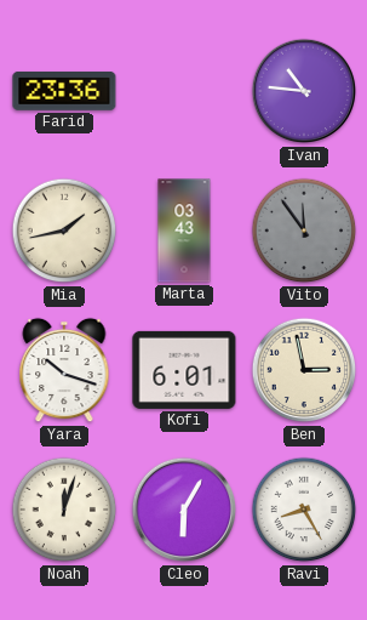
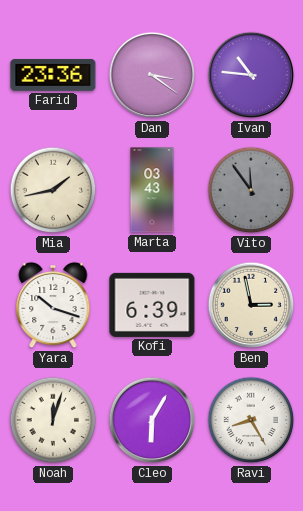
Dan: none -> 3:21 (152, 75)
Kofi: 6:01 -> 6:39 (152, 305)
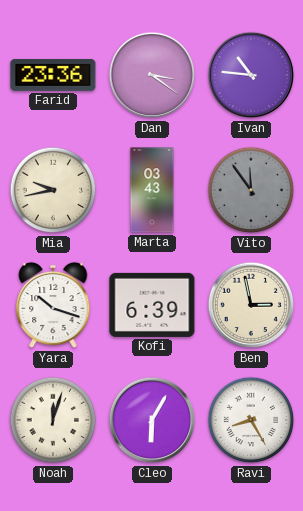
Mia: 1:43 -> 9:43 (53, 190)
